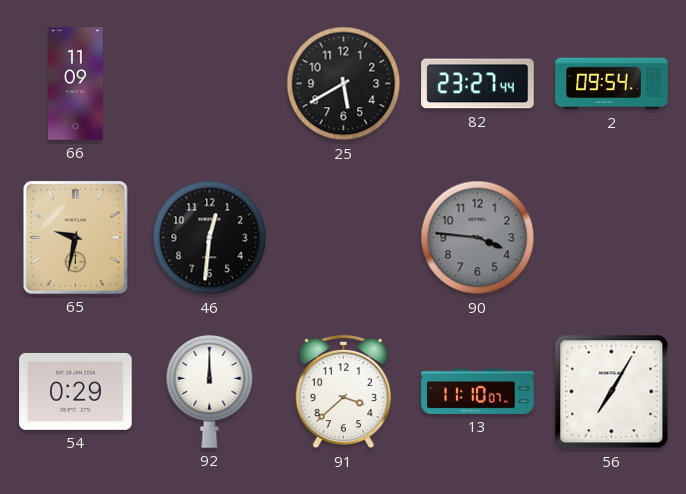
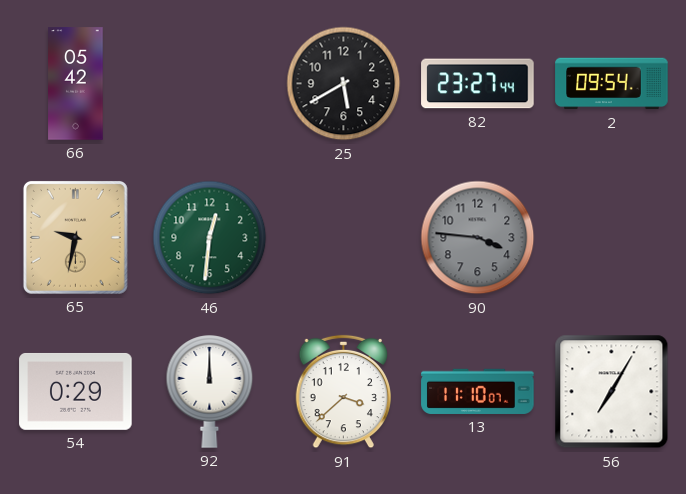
66: 11:09 -> 05:42 (76, 84)
46 dial: black -> green (210, 238)
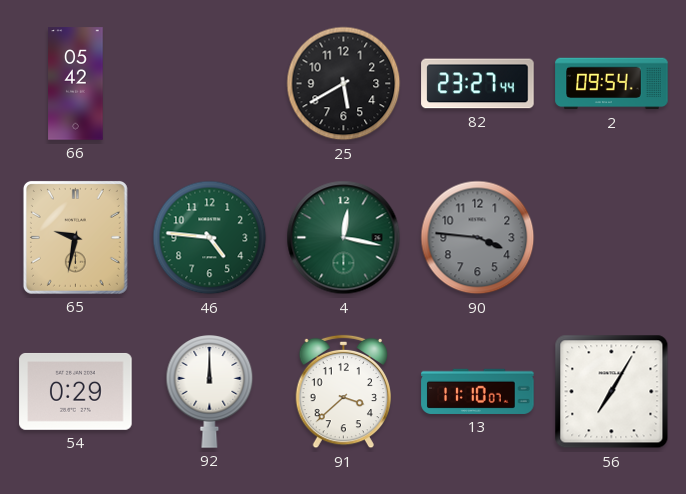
46: 12:31 -> 4:46 (210, 238)
4: none -> 12:17 (344, 238)
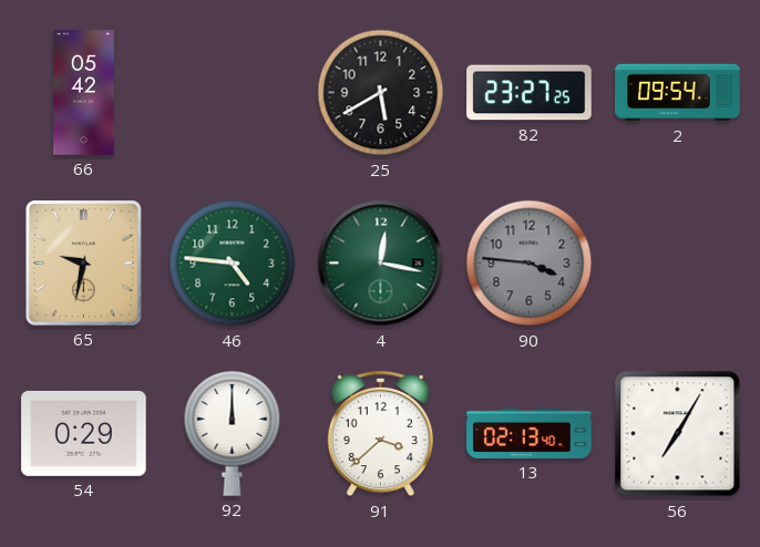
82: 23:27:44 -> 23:27:25 (530, 93)
13: 11:10 -> 02:13 (530, 433)
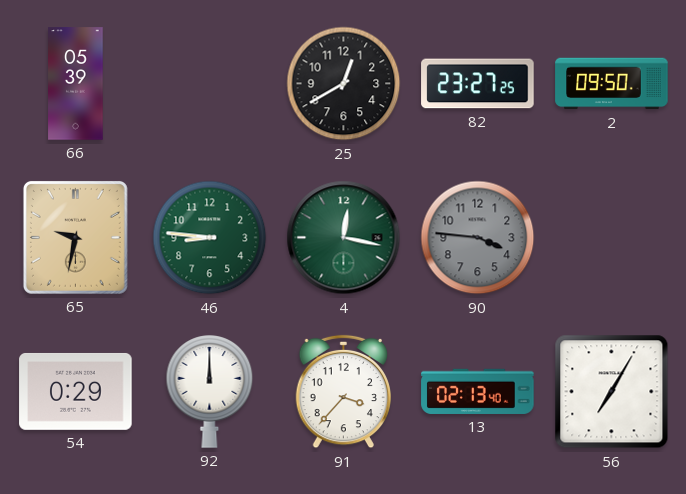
66: 05:42 -> 05:39 (76, 84)
25: 5:40 -> 12:40 (344, 84)
2: 09:54 -> 09:50 (612, 84)
46: 4:46 -> 8:46 (210, 238)
91: 3:38 -> 3:37 (344, 392)
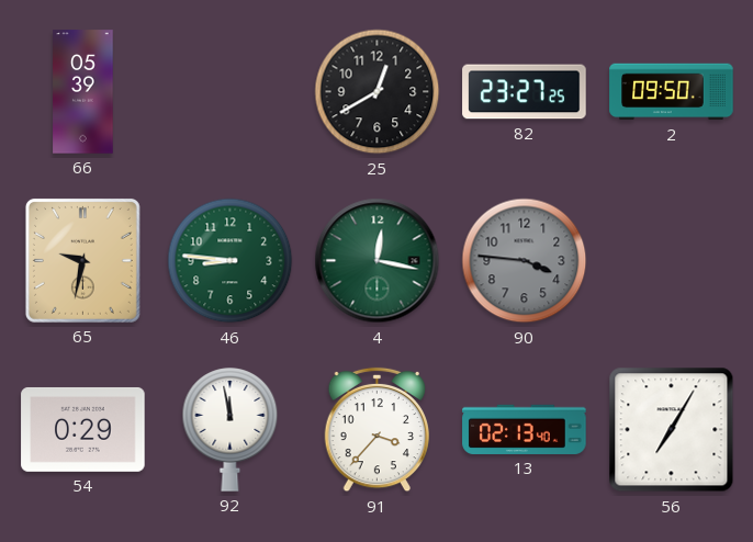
92: 12:00 -> 11:58 (231, 430)
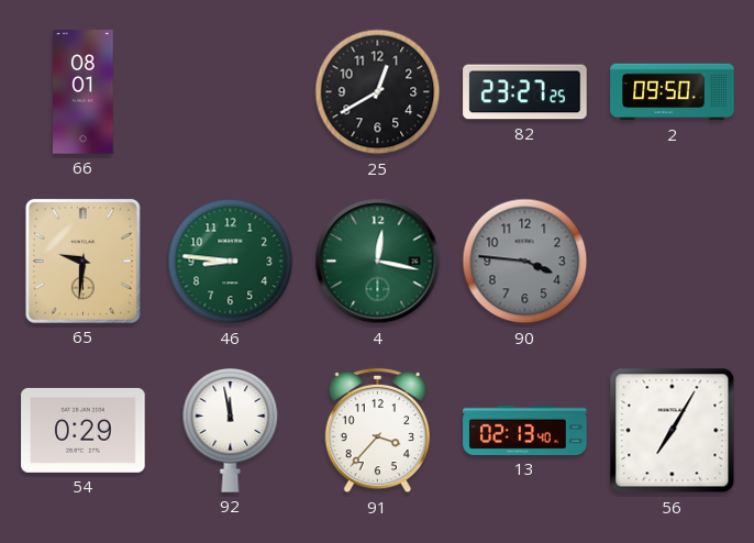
66: 05:39 -> 08:01 (84, 92)
65: 9:32 -> 9:31 (82, 261)
